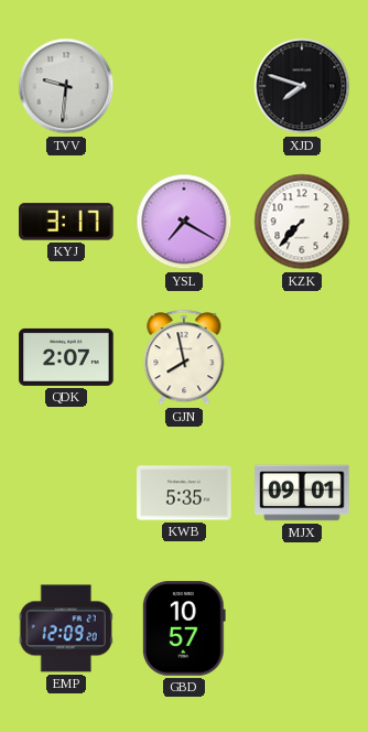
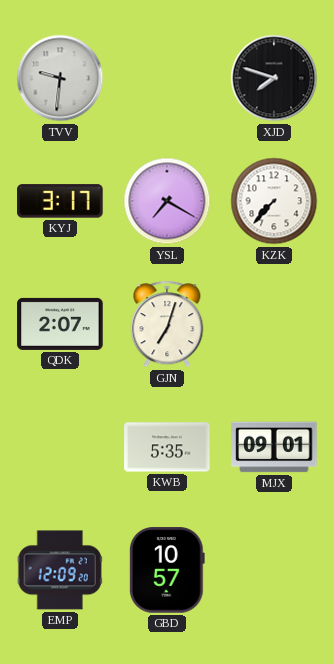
GJN: 7:58 -> 7:03 (167, 324)
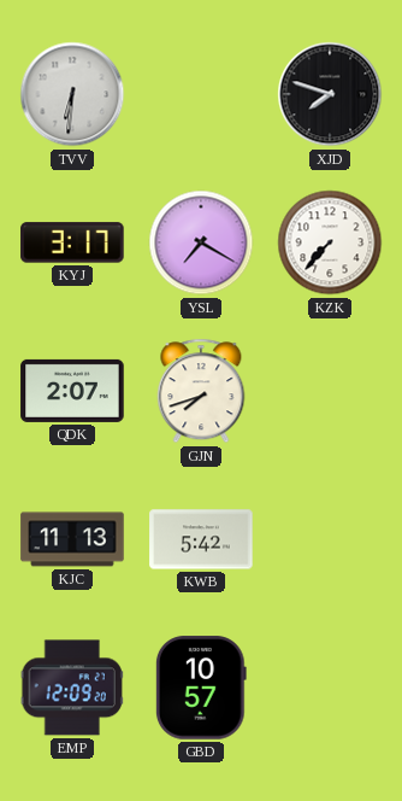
TVV: 9:31 -> 6:31 (72, 94)
GJN: 7:03 -> 7:42 (201, 391)
KJC: none -> 11:13 (72, 539)
KWB: 5:35 -> 5:42 (201, 539)
MJX: 09:01 -> none (274, 447)
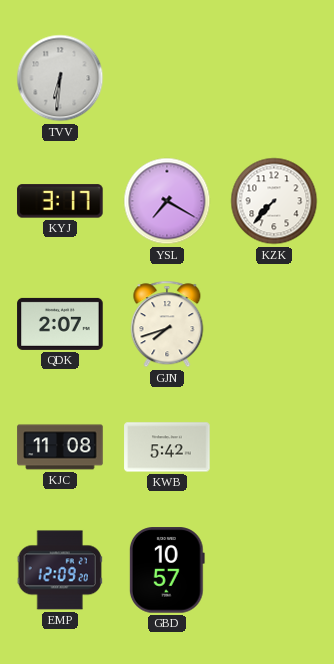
XJD: 7:48 -> none (330, 94)
KJC: 11:13 -> 11:08 (60, 447)
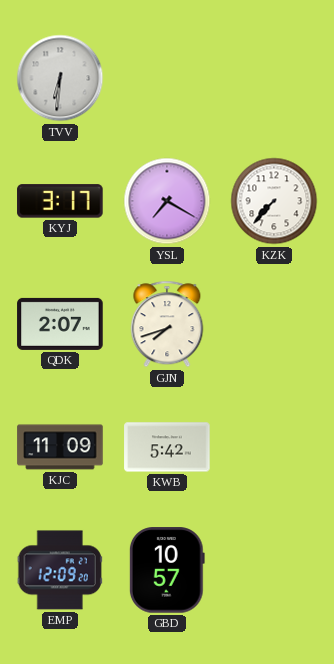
KJC: 11:08 -> 11:09 (60, 447)
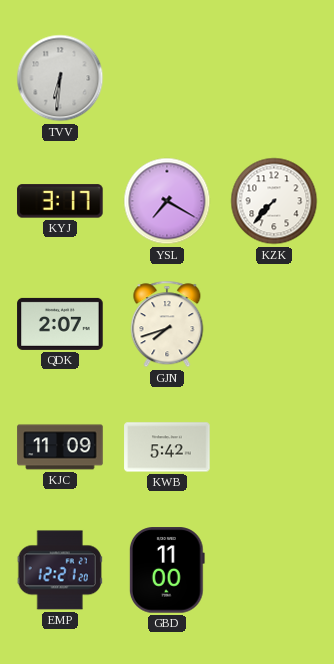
EMP: 12:09 -> 12:21 (60, 570)
GBD: 10:57 -> 11:00 (167, 570)
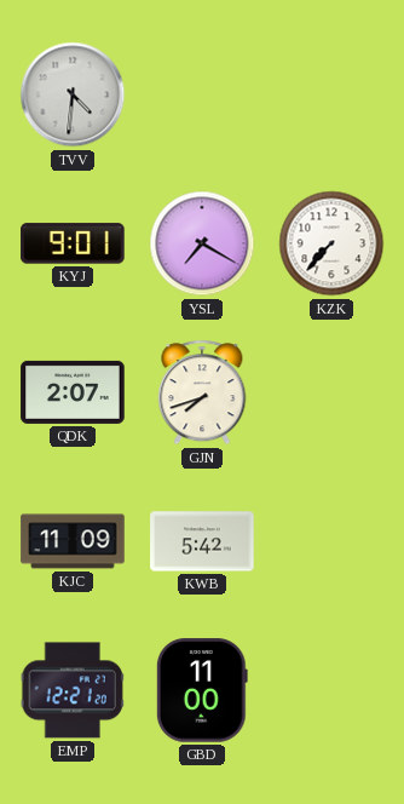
TVV: 6:31 -> 4:31 (73, 94)
KYJ: 3:17 -> 9:01 (73, 243)
